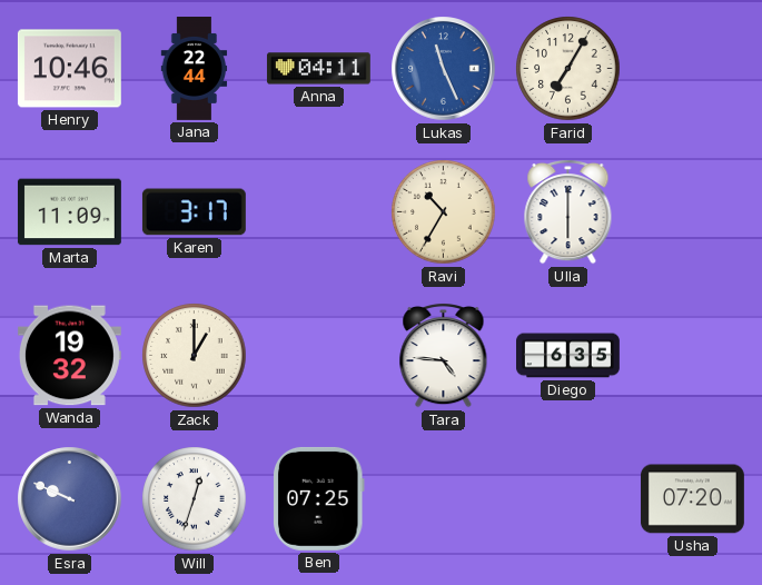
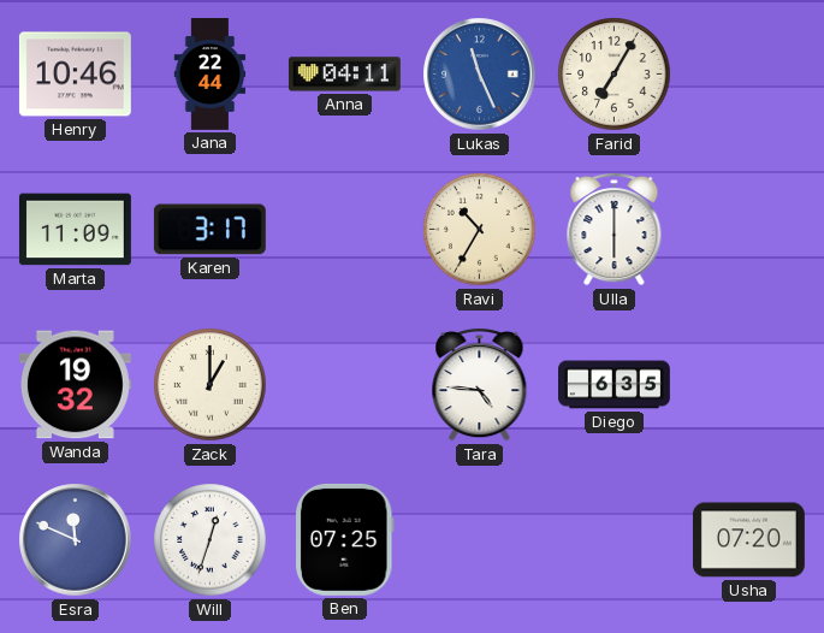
Esra: 9:49 -> 11:49 (76, 540)
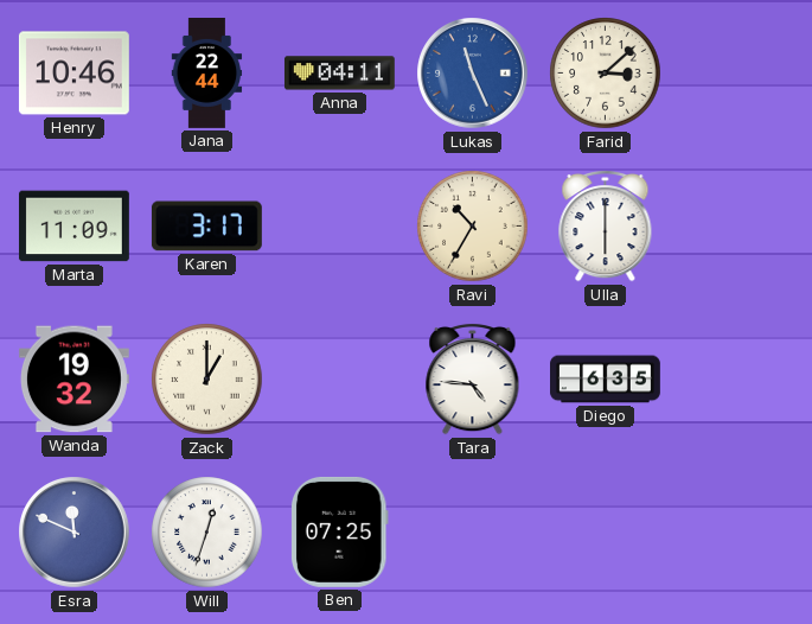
Farid: 7:05 -> 3:08 (606, 74)
Usha: 07:20 -> none (748, 540)
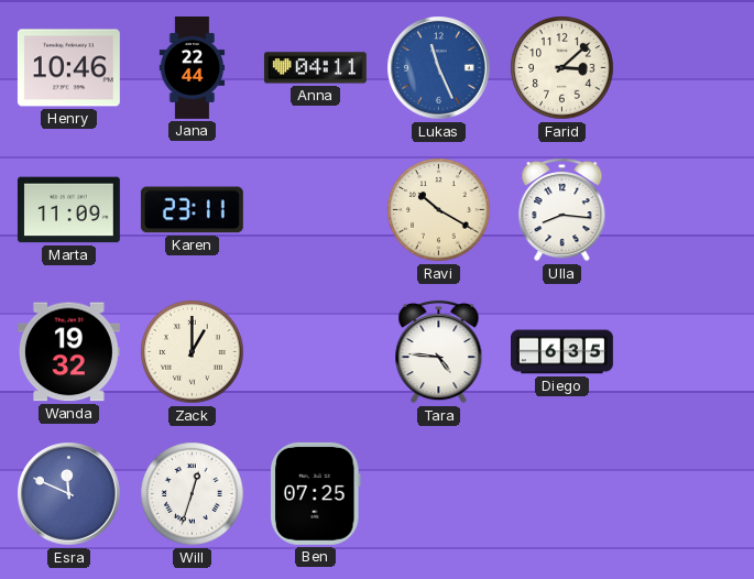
Karen: 3:17 -> 23:11 (192, 210)
Ravi: 10:35 -> 10:20 (439, 210)
Ulla: 6:00 -> 8:16 (562, 209)
